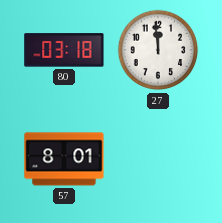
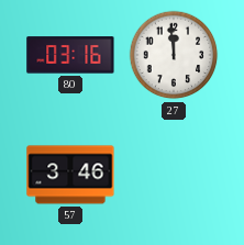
80: 03:18 -> 03:16 (70, 55)
57: 8:01 -> 3:46 (70, 175)
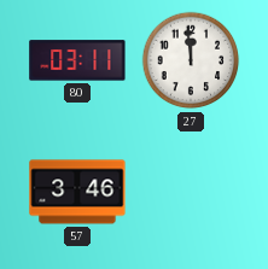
80: 03:16 -> 03:11 (77, 60)
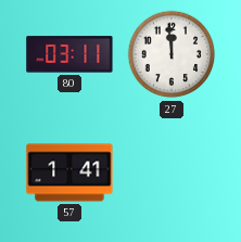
57: 3:46 -> 1:41 (69, 173)
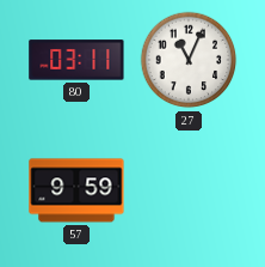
27: 11:59 -> 11:04 (189, 60)
57: 1:41 -> 9:59 (76, 190)
